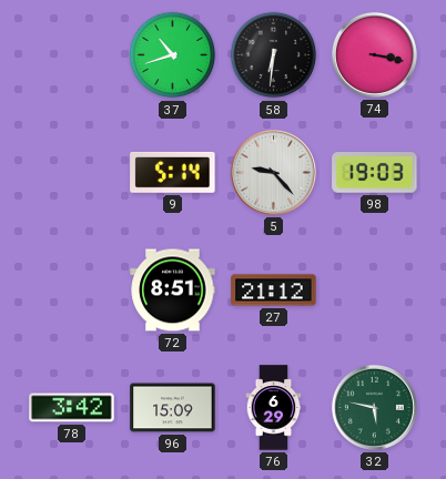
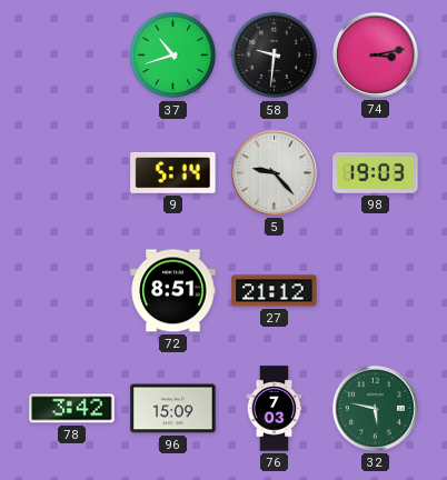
58: 6:31 -> 9:31 (275, 56)
74: 3:17 -> 3:13 (375, 54)
76: 6:29 -> 7:03 (275, 409)
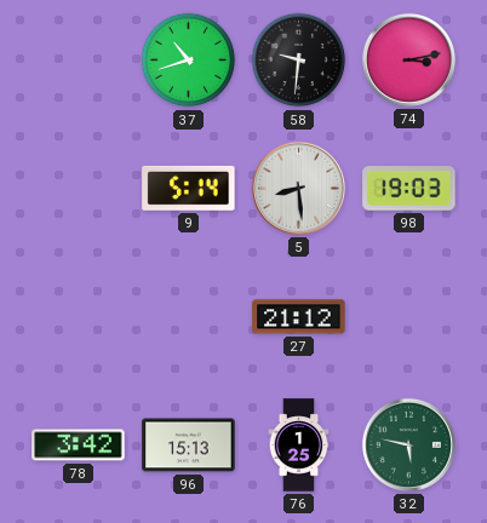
5: 9:23 -> 8:29 (298, 188)
72: 8:51 -> none (173, 291)
96: 15:09 -> 15:13 (189, 446)
76: 7:03 -> 1:25 (299, 446)
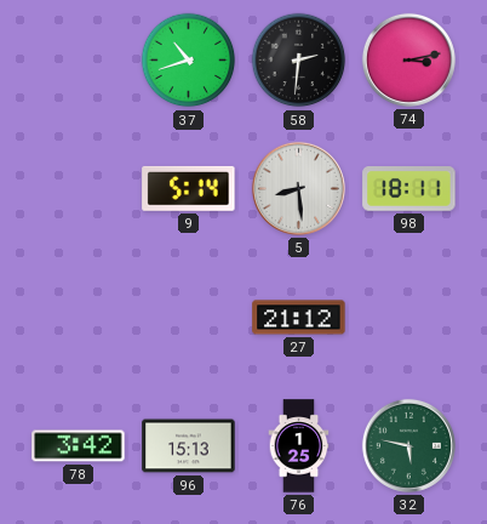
58: 9:31 -> 2:31 (299, 61)
98: 19:03 -> 18:11 (409, 189)
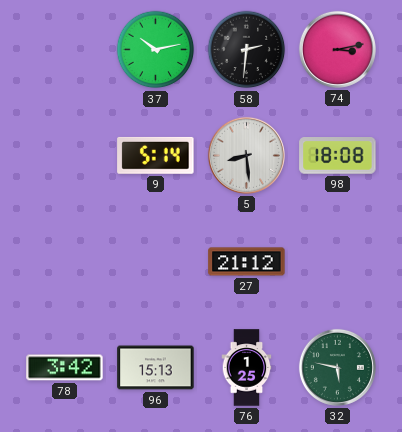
37: 10:42 -> 10:13 (156, 50)
98: 18:11 -> 18:08 (338, 156)
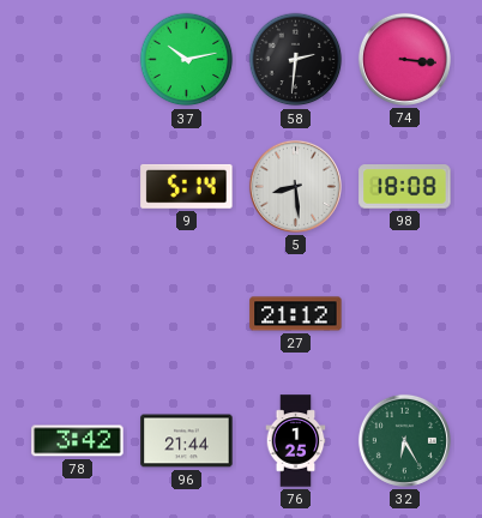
74: 3:13 -> 3:16 (404, 59)
96: 15:13 -> 21:44 (187, 441)
32: 5:47 -> 6:25 (404, 440)
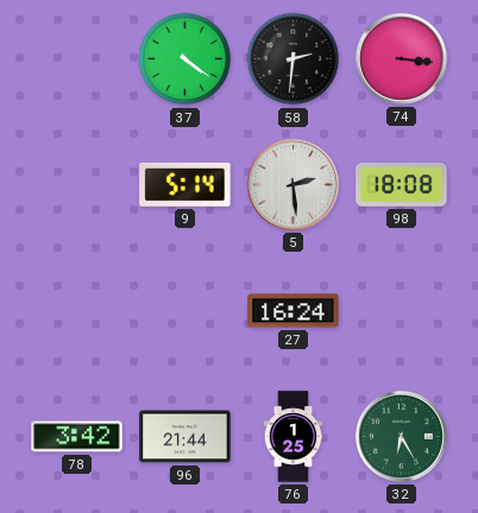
37: 10:13 -> 4:21 (185, 59)
5: 8:29 -> 2:29 (293, 184)
27: 21:12 -> 16:24 (294, 311)
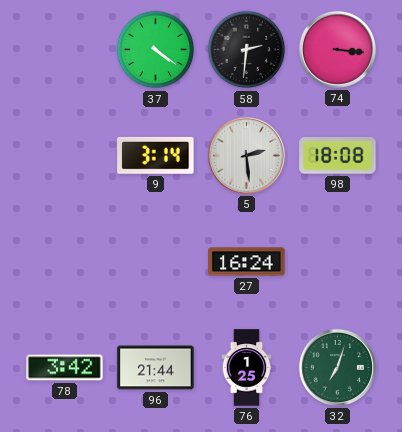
9: 5:14 -> 3:14 (156, 155)
32: 6:25 -> 7:03 (337, 367)
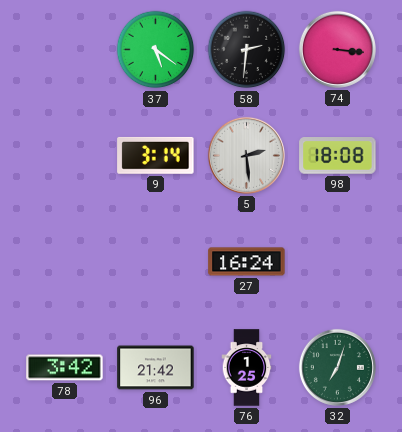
37: 4:21 -> 5:21 (156, 50)
96: 21:44 -> 21:42 (156, 368)
